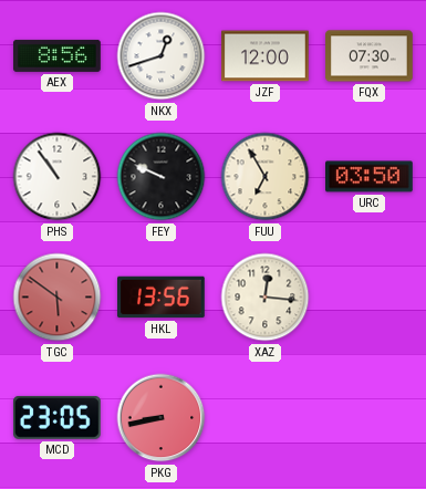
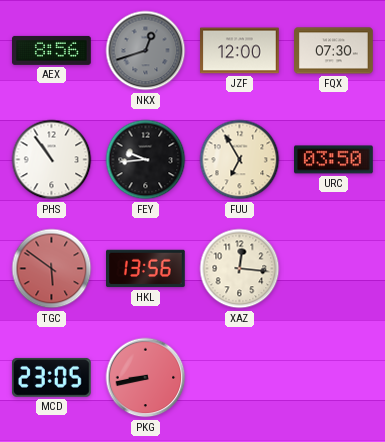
NKX dial: white -> grey (146, 51)
FEY: 9:49 -> 9:44 (146, 160)
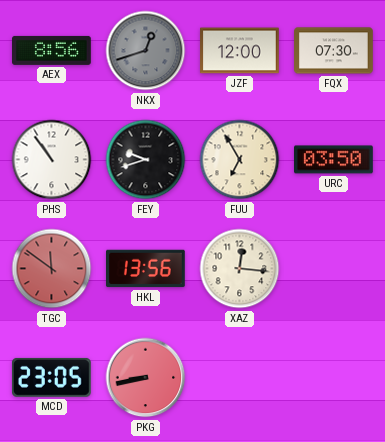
FEY: 9:44 -> 9:42 (146, 160)
TGC: 5:51 -> 11:51 (52, 269)
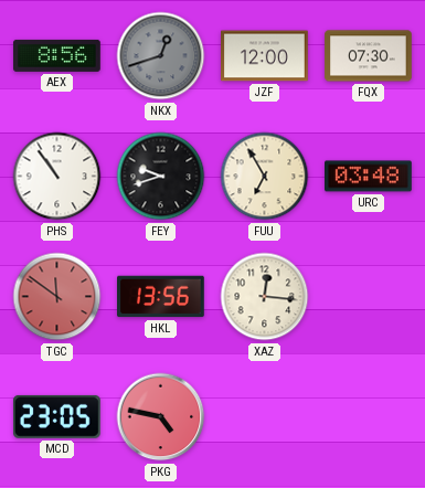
URC: 03:50 -> 03:48 (369, 177)
PKG: 8:43 -> 4:47 (161, 417)
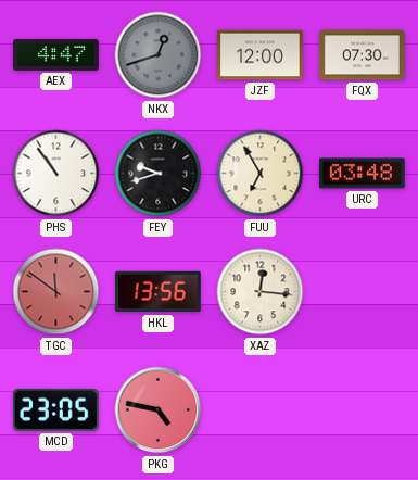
AEX: 8:56 -> 4:47 (56, 54)
